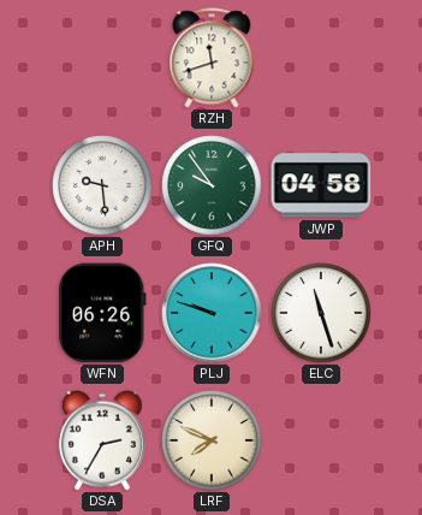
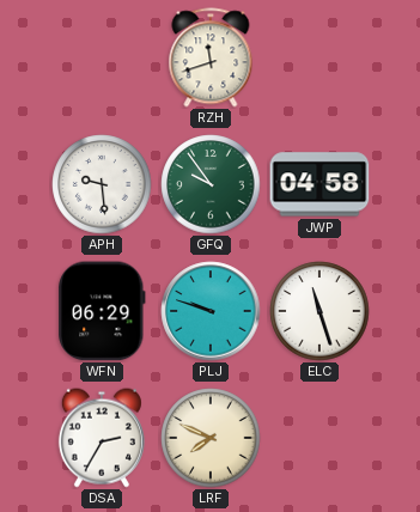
WFN: 06:26 -> 06:29 (102, 311)
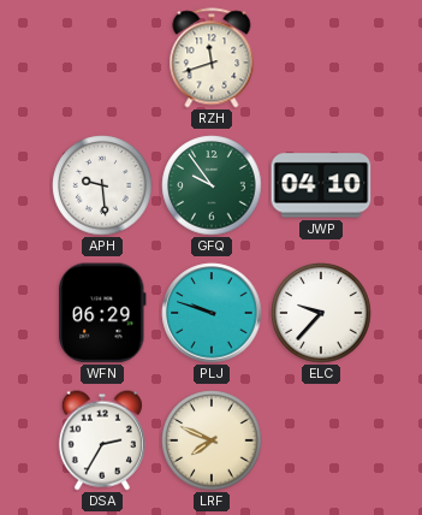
JWP: 04:58 -> 04:10 (321, 185)
ELC: 11:27 -> 9:37 (321, 313)
